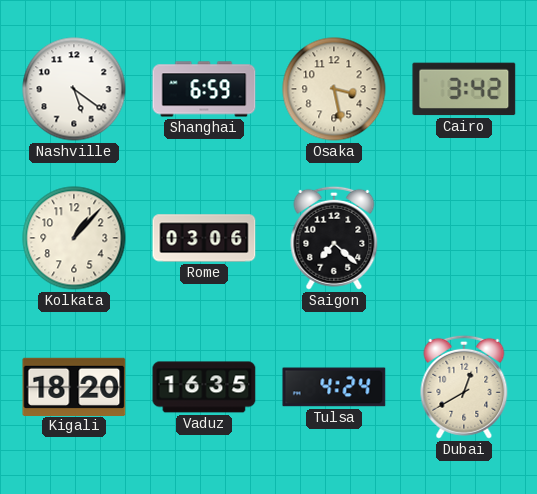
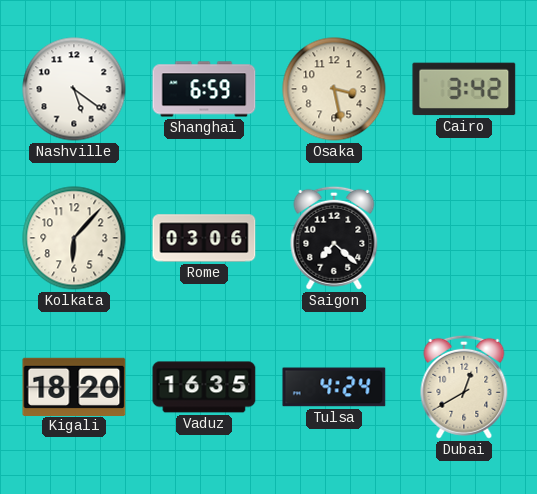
Kolkata: 1:07 -> 6:07 (74, 238)
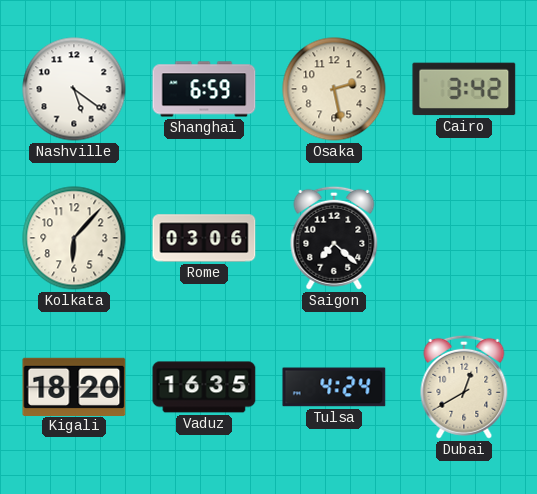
Osaka: 3:28 -> 2:28 (334, 89)
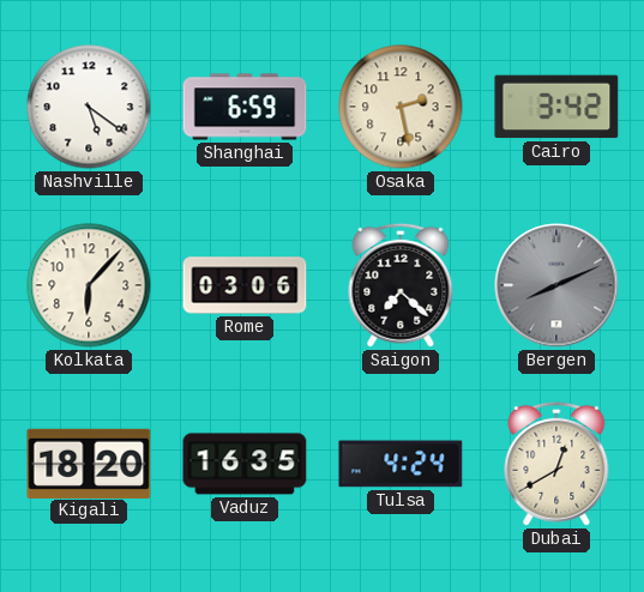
Bergen: none -> 8:11 (556, 285)
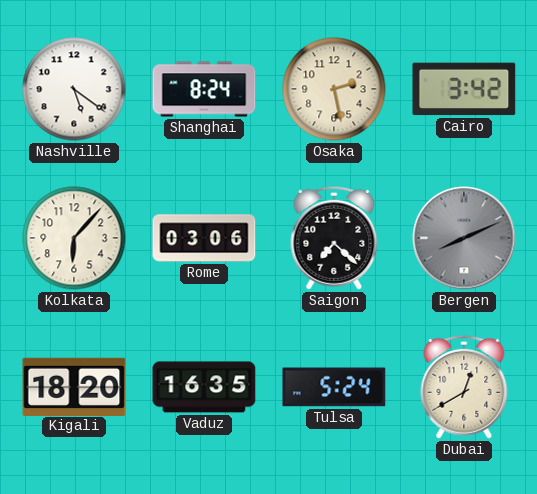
Shanghai: 6:59 -> 8:24 (204, 89)
Tulsa: 4:24 -> 5:24 (334, 387)
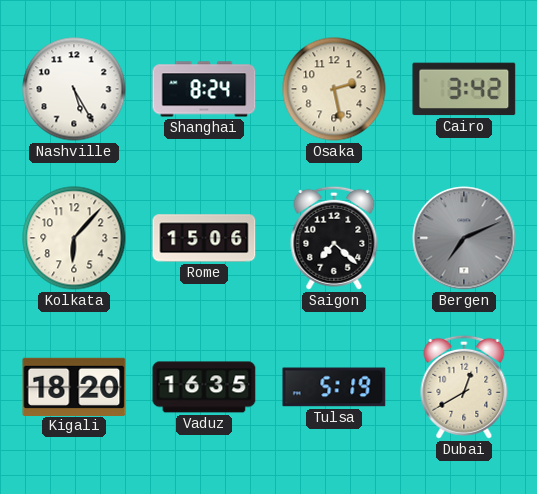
Nashville: 5:21 -> 5:25 (74, 89)
Rome: 03:06 -> 15:06 (204, 238)
Bergen: 8:11 -> 7:11 (464, 238)
Tulsa: 5:24 -> 5:19 (334, 387)
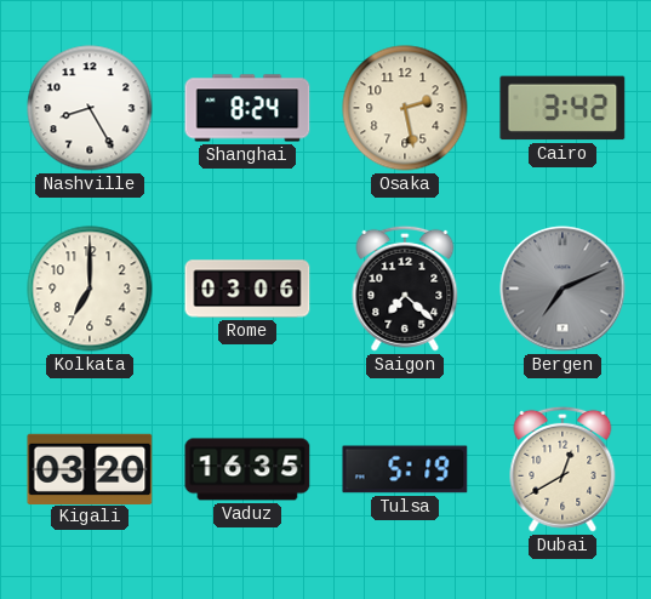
Nashville: 5:25 -> 8:25 (90, 108)
Kolkata: 6:07 -> 7:00 (90, 289)
Rome: 15:06 -> 03:06 (247, 289)
Kigali: 18:20 -> 03:20 (90, 468)
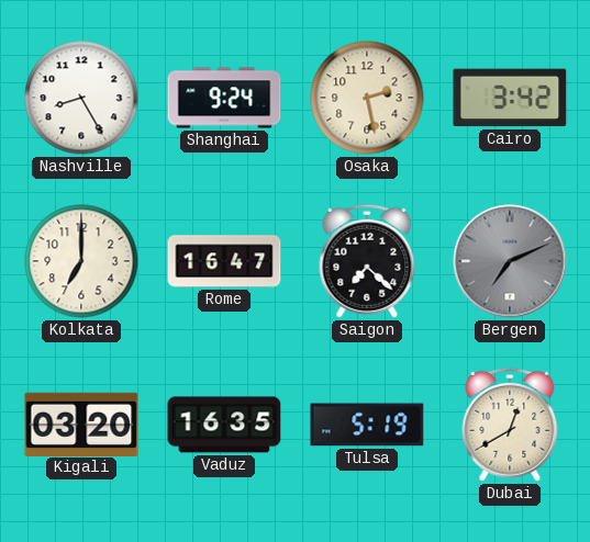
Shanghai: 8:24 -> 9:24 (224, 98)
Rome: 03:06 -> 16:47 (224, 261)
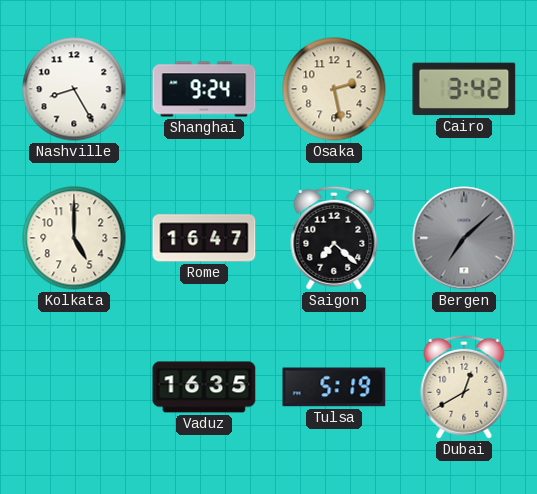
Kolkata: 7:00 -> 5:00 (74, 238)
Bergen: 7:11 -> 7:08 (464, 238)
Kigali: 03:20 -> none (81, 424)
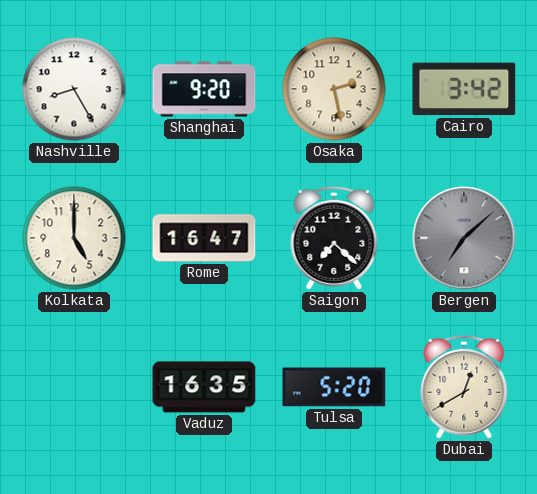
Shanghai: 9:24 -> 9:20 (204, 89)
Tulsa: 5:19 -> 5:20 (334, 387)
